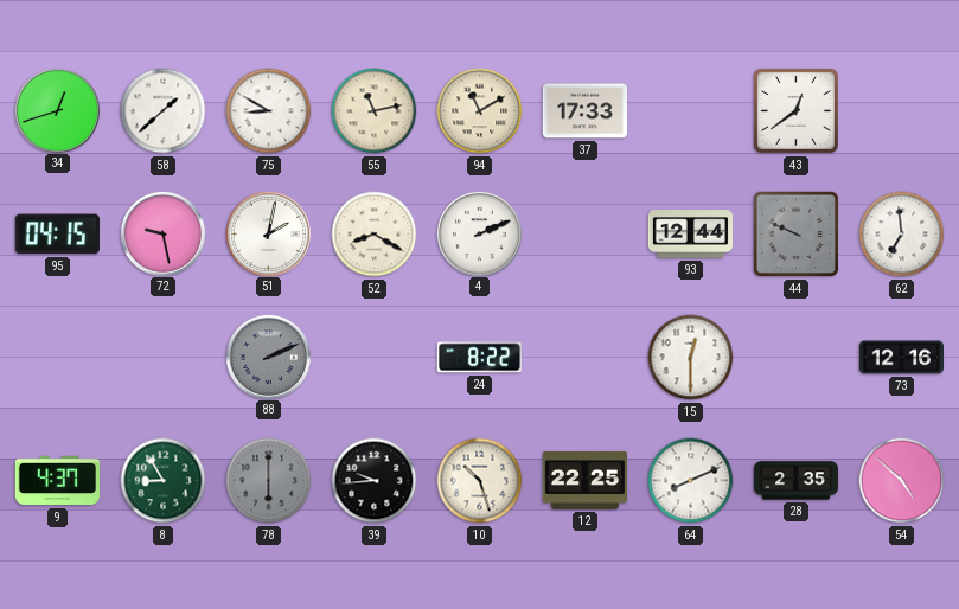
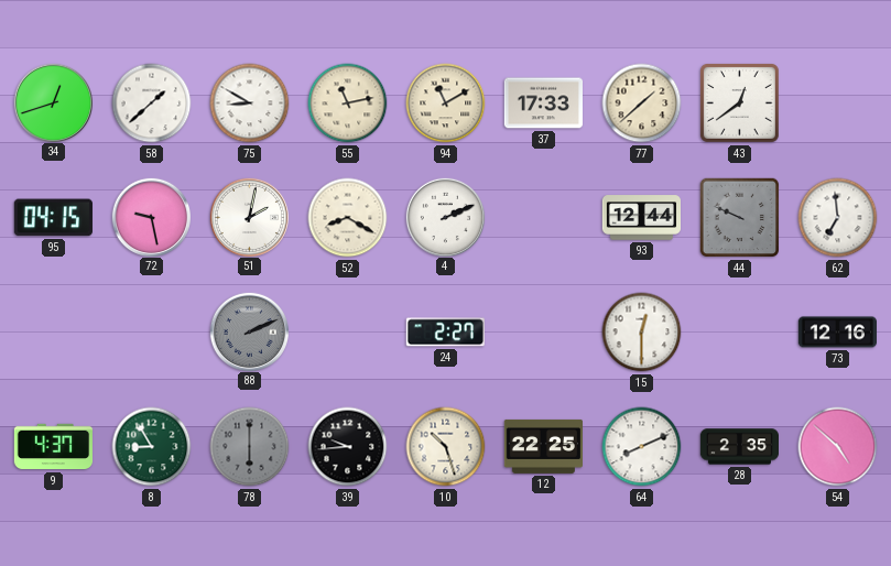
77: none -> 1:38 (642, 104)
24: 8:22 -> 2:27 (445, 333)
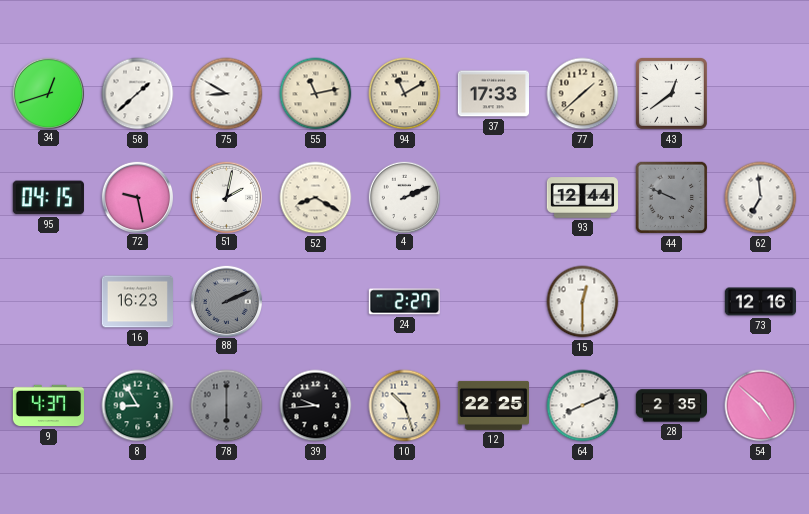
16: none -> 16:23 (137, 302)
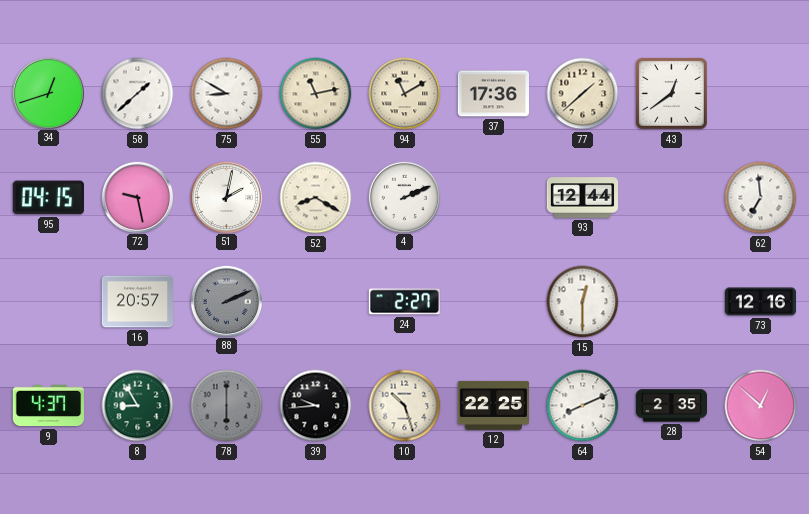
37: 17:33 -> 17:36 (493, 94)
44: 9:49 -> none (672, 198)
16: 16:23 -> 20:57 (137, 302)
54: 4:52 -> 12:52 (761, 406)
